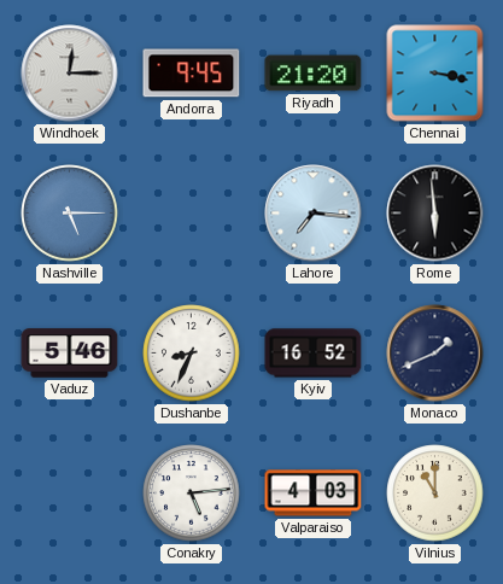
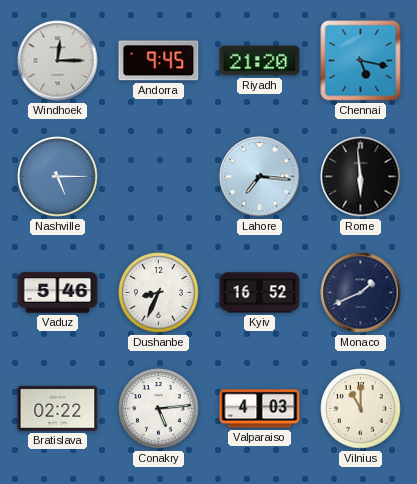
Chennai: 3:17 -> 5:17 (361, 61)
Bratislava: none -> 02:22 (58, 408)
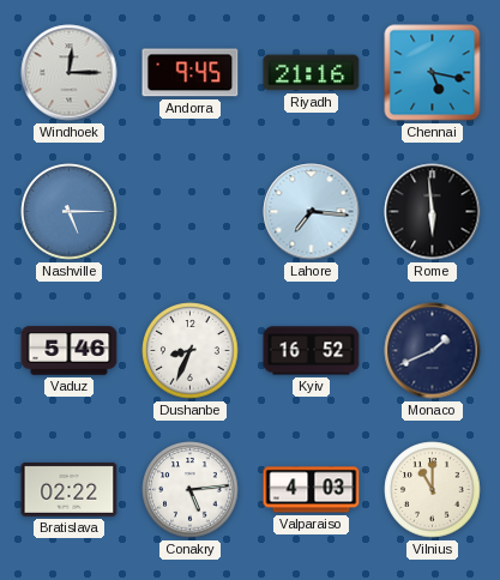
Riyadh: 21:20 -> 21:16 (312, 73)
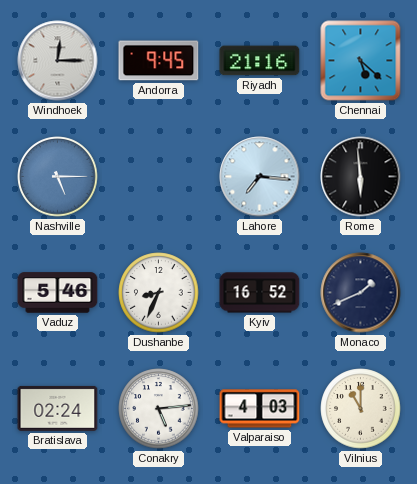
Chennai: 5:17 -> 5:22 (361, 61)
Bratislava: 02:22 -> 02:24 (58, 408)
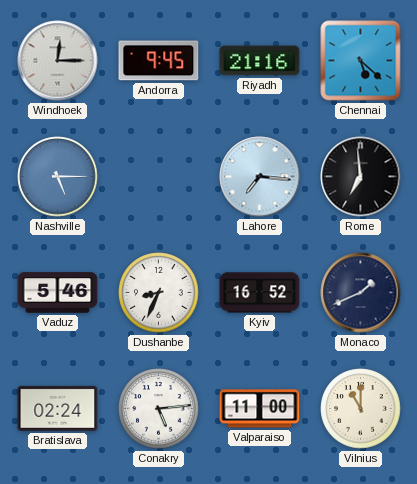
Rome: 5:59 -> 6:59 (361, 177)
Valparaiso: 4:03 -> 11:00 (260, 409)
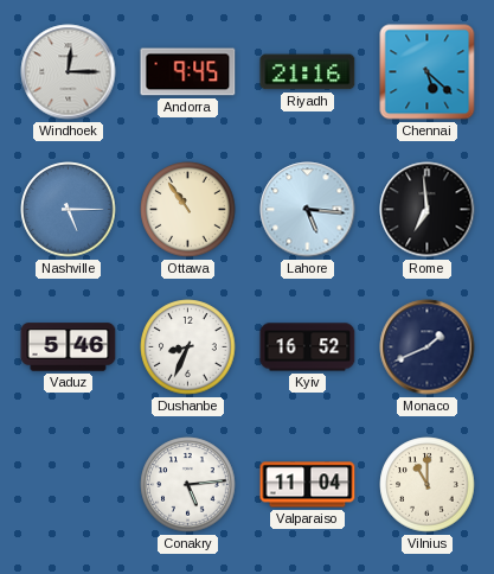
Ottawa: none -> 10:54 (188, 210)
Lahore: 7:16 -> 5:16 (308, 210)
Bratislava: 02:24 -> none (58, 408)
Valparaiso: 11:00 -> 11:04 (308, 485)
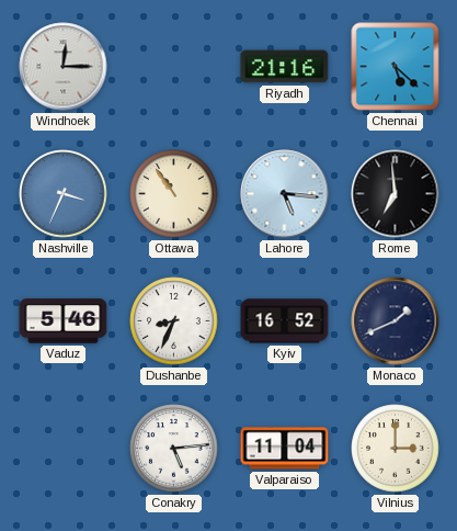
Andorra: 9:45 -> none (188, 72)
Nashville: 5:15 -> 3:34 (64, 194)
Vilnius: 11:00 -> 3:00 (396, 449)
